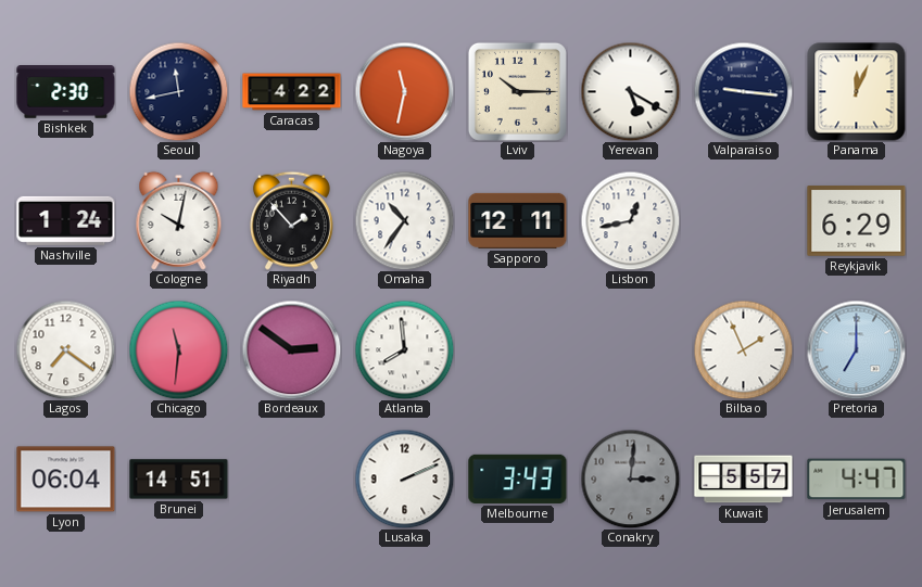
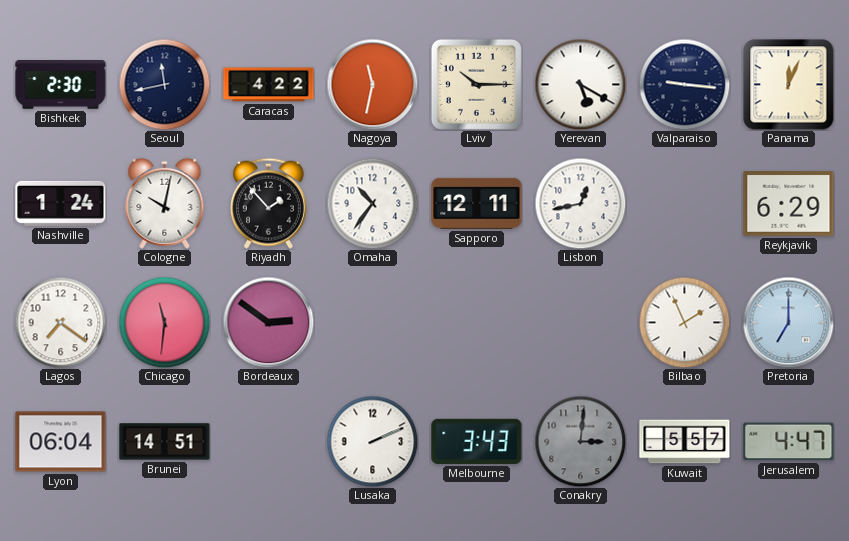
Atlanta: 7:59 -> none (404, 349)
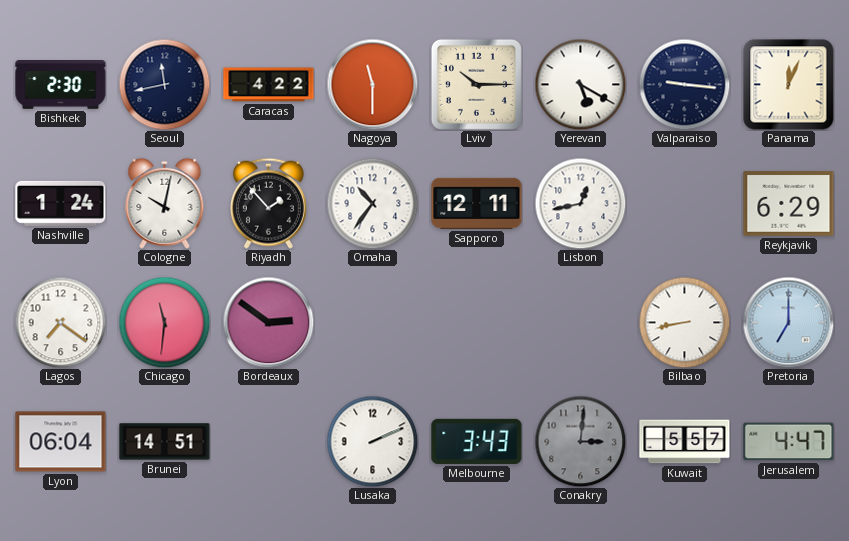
Nagoya: 11:32 -> 11:30 (372, 84)
Bilbao: 1:56 -> 8:43 (684, 322)
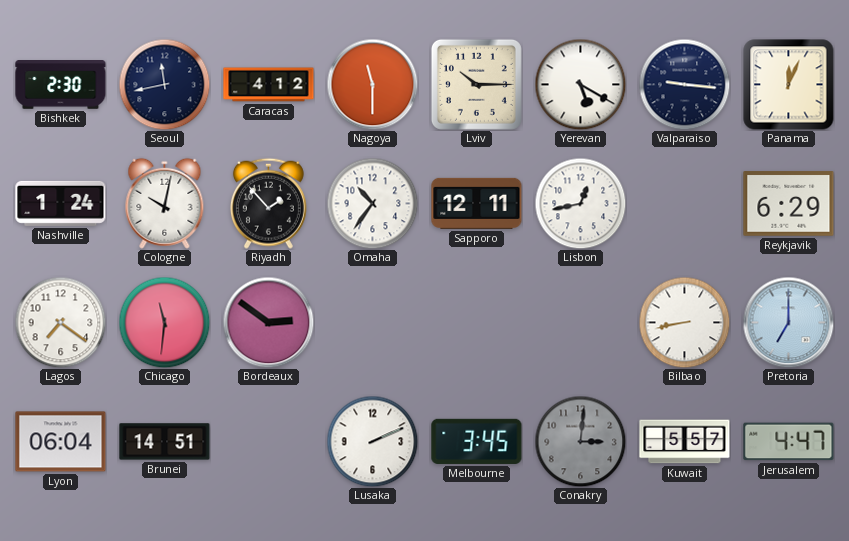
Caracas: 4:22 -> 4:12 (269, 85)
Melbourne: 3:43 -> 3:45 (477, 441)
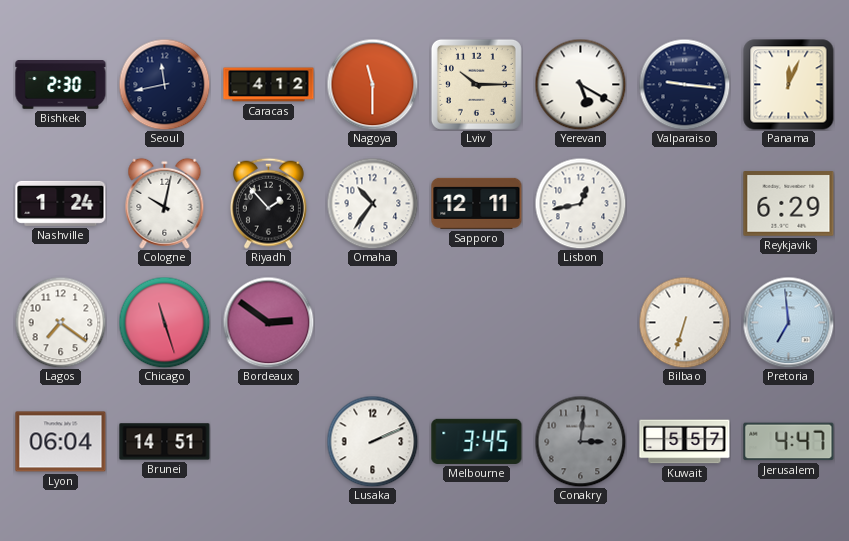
Chicago: 11:31 -> 11:27 (164, 322)
Bilbao: 8:43 -> 6:33 (684, 322)
Pretoria: 7:00 -> 6:59 (788, 322)
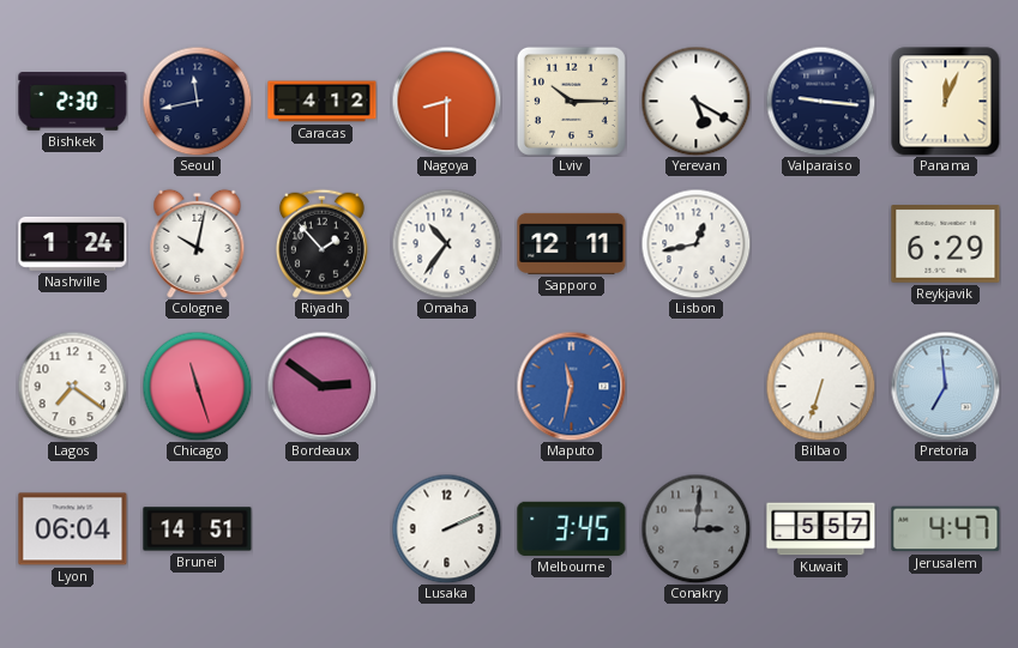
Nagoya: 11:30 -> 8:30 (446, 101)
Maputo: none -> 11:32 (571, 386)
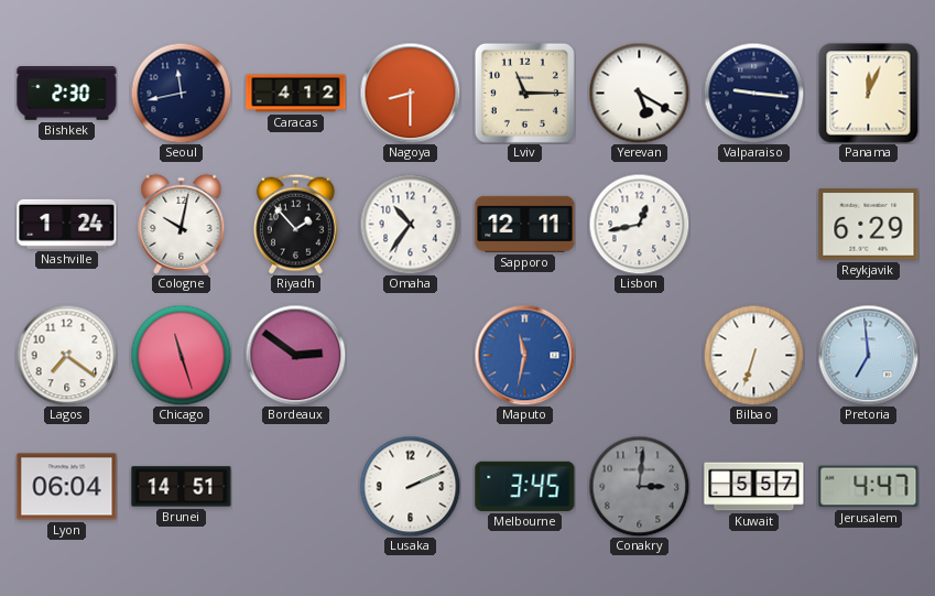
Lviv: 10:15 -> 11:15 (524, 93)
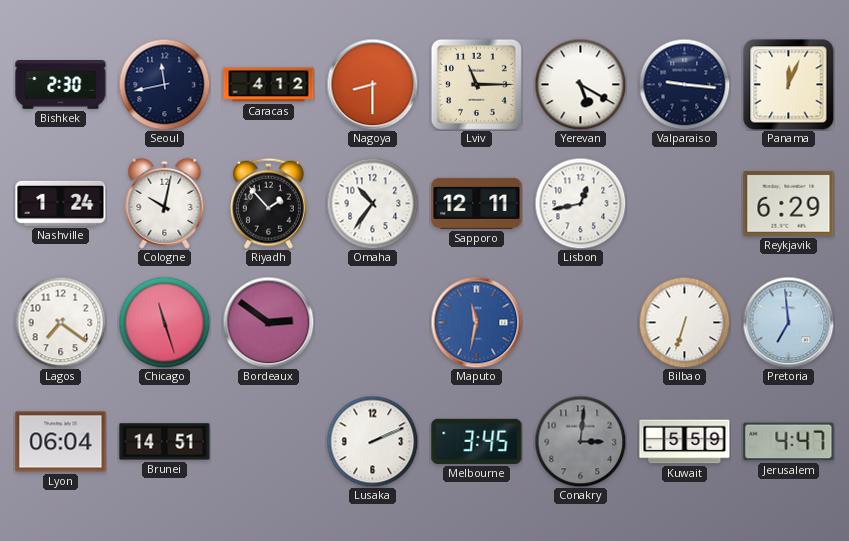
Kuwait: 5:57 -> 5:59 (685, 442)
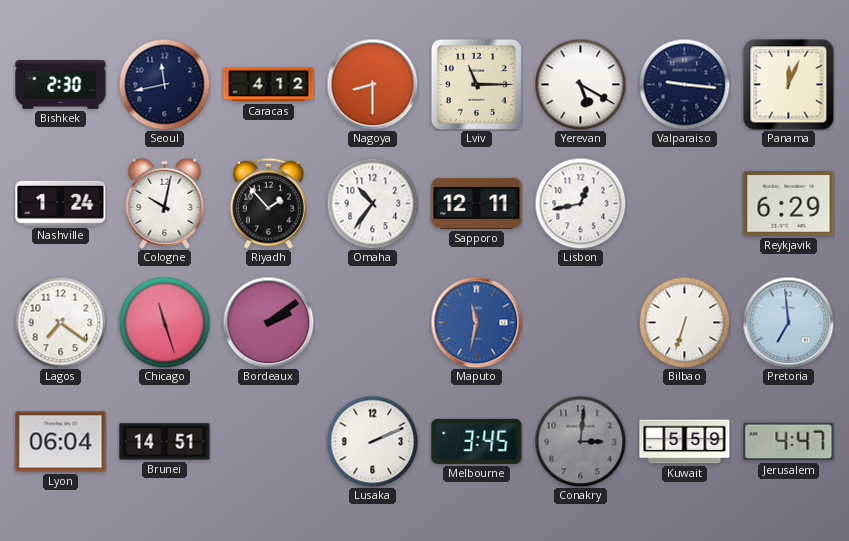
Bordeaux: 2:51 -> 2:09 (268, 322)
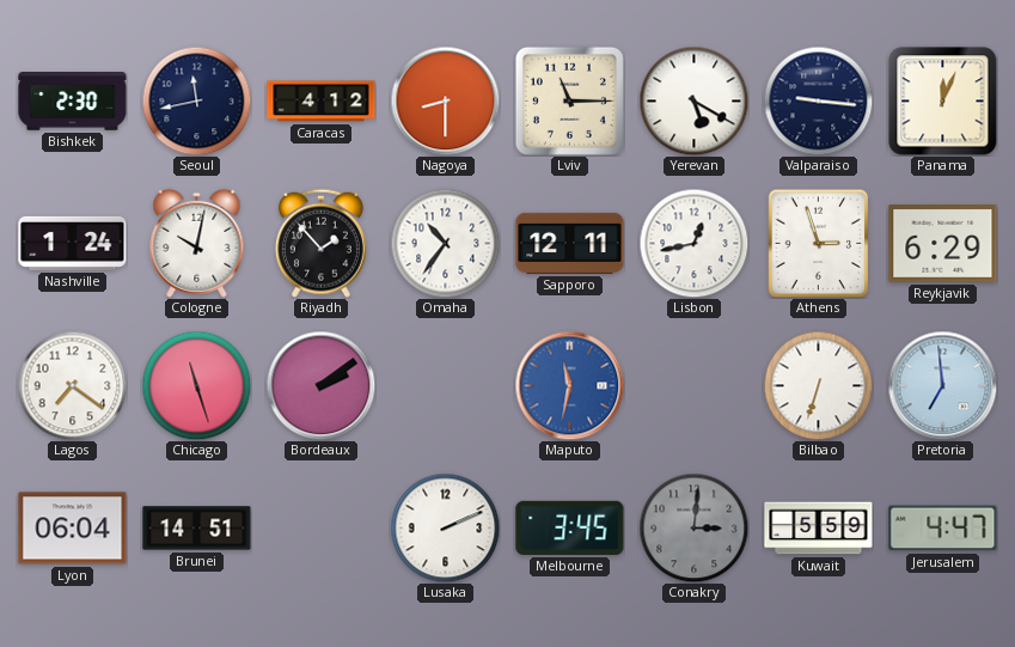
Athens: none -> 2:57 (819, 243)
